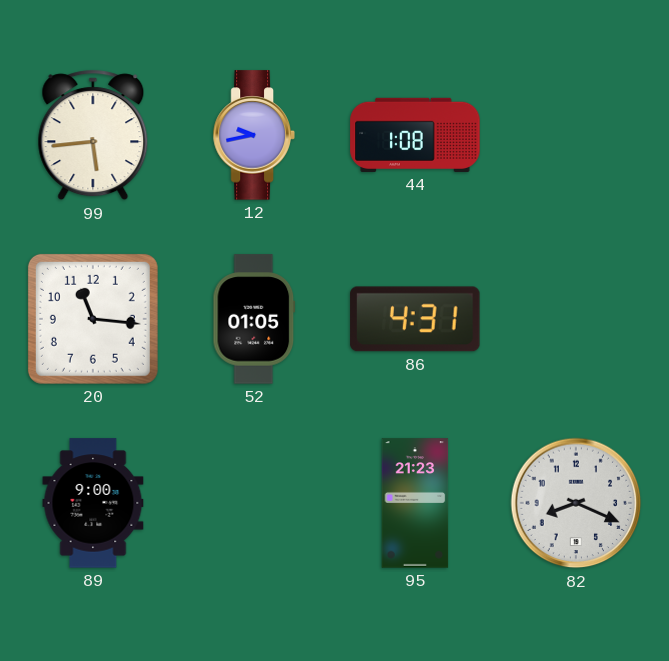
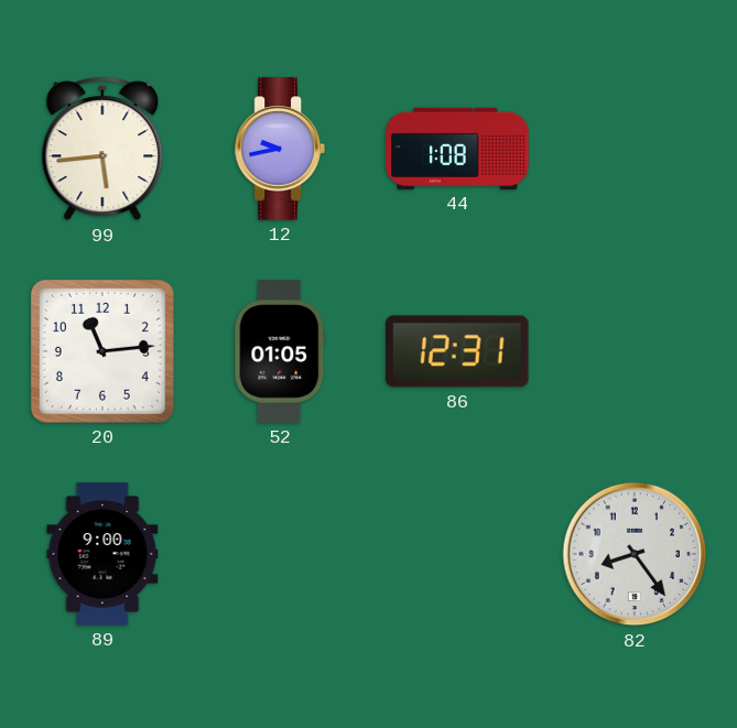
20: 11:16 -> 11:14 (102, 351)
86: 4:31 -> 12:31 (457, 351)
95: 21:23 -> none (415, 503)
82: 8:19 -> 8:24 (635, 554)
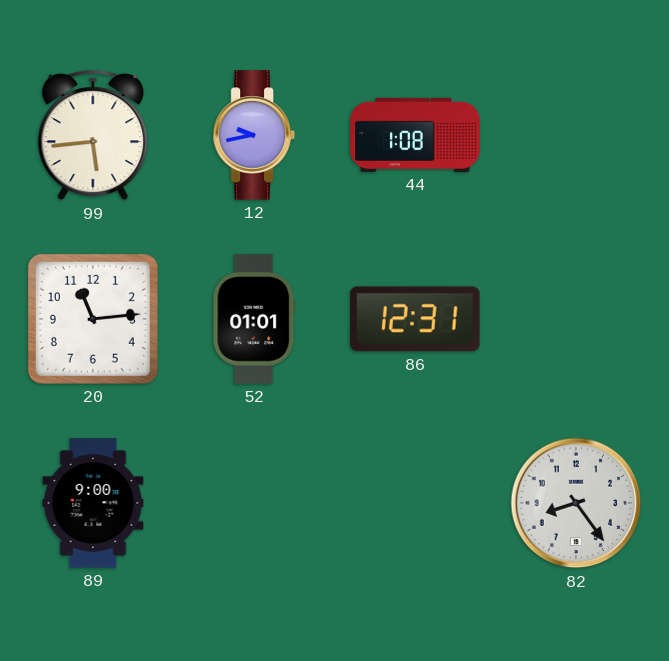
52: 01:05 -> 01:01 (254, 319)
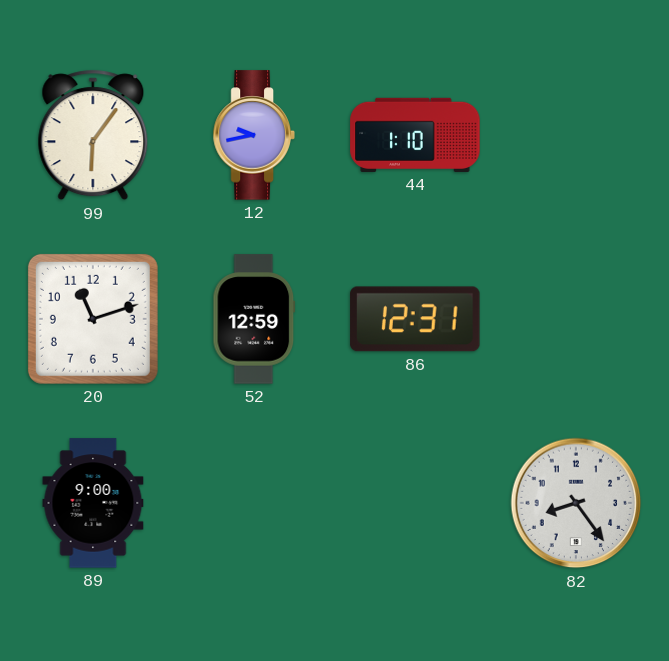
99: 5:44 -> 6:06 (93, 135)
44: 1:08 -> 1:10 (415, 135)
20: 11:14 -> 11:12 (93, 319)
52: 01:01 -> 12:59 (254, 319)
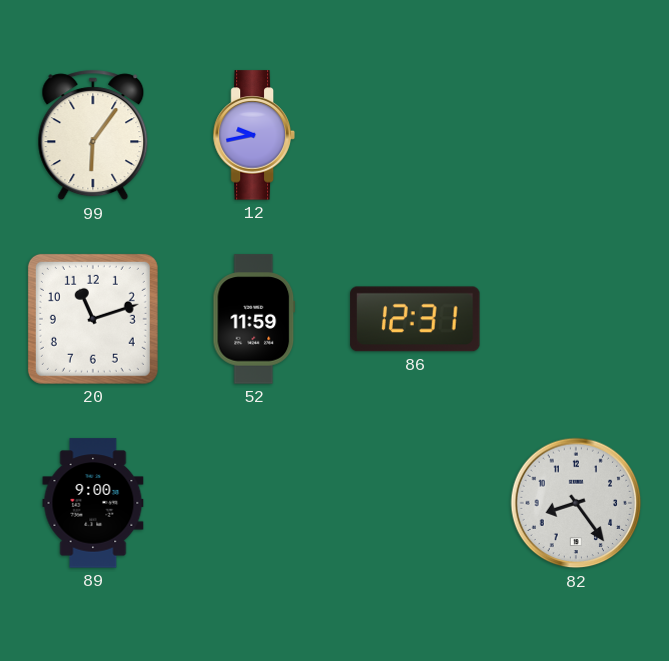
44: 1:10 -> none (415, 135)
52: 12:59 -> 11:59 (254, 319)
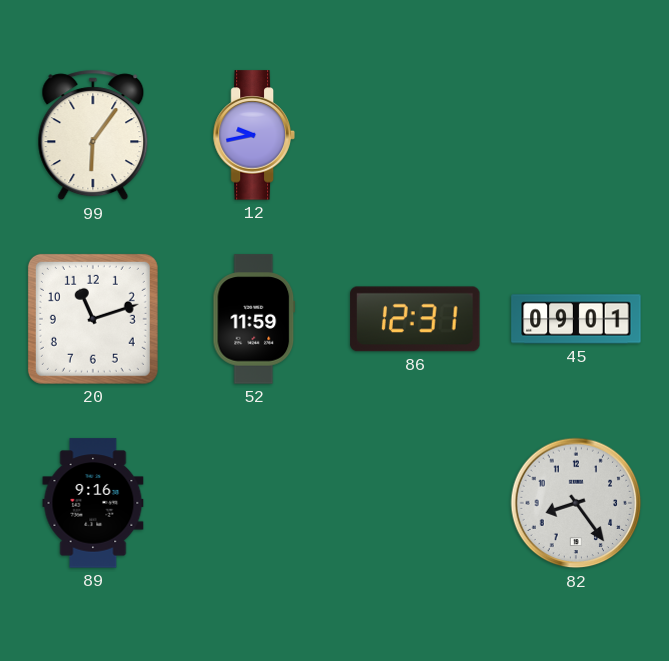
45: none -> 09:01 (576, 319)
89: 9:00 -> 9:16 (93, 503)
